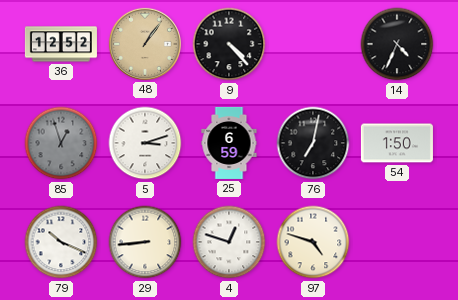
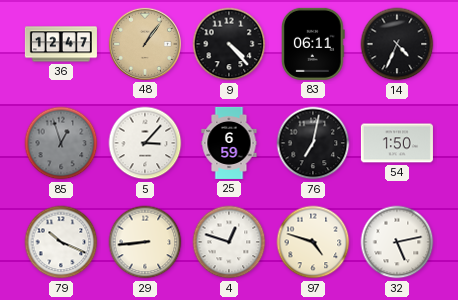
36: 12:52 -> 12:47 (61, 44)
83: none -> 06:11 (314, 44)
5: 3:12 -> 3:07 (145, 143)
32: none -> 5:13 (397, 242)
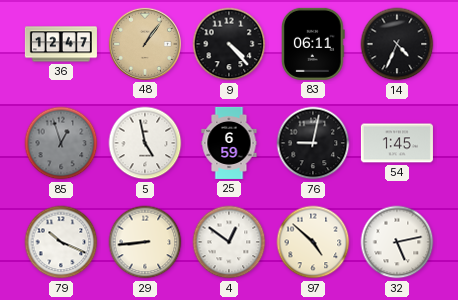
5: 3:07 -> 4:58 (145, 143)
76: 7:02 -> 9:02 (313, 143)
54: 1:50 -> 1:45 (397, 143)
4: 12:48 -> 12:51 (229, 242)
97: 4:48 -> 4:52 (313, 242)
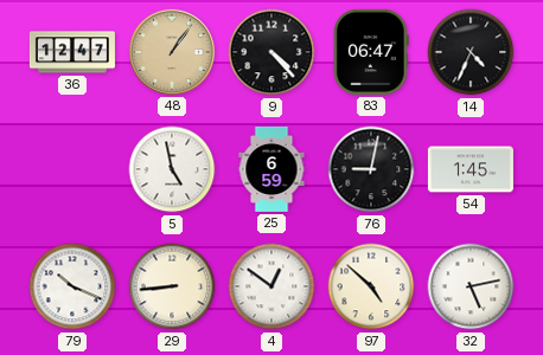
83: 06:11 -> 06:47 (372, 52)
85: 12:57 -> none (61, 143)
